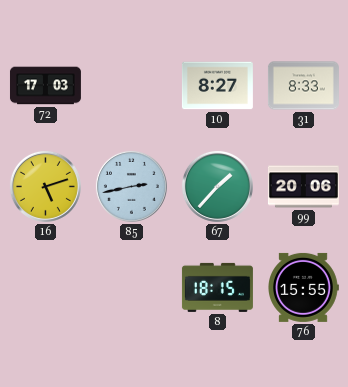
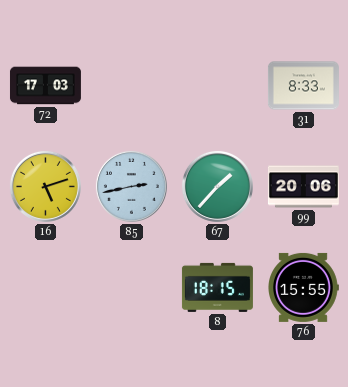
10: 8:27 -> none (217, 86)
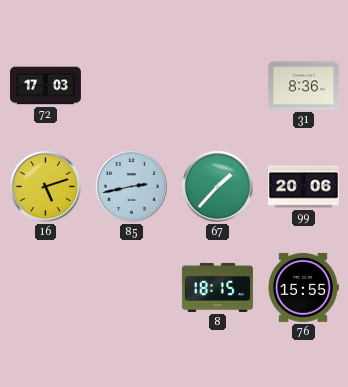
31: 8:33 -> 8:36 (303, 86)
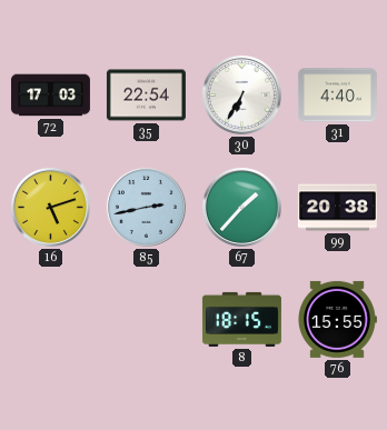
35: none -> 22:54 (146, 96)
30: none -> 6:35 (241, 94)
31: 8:36 -> 4:40 (337, 96)
99: 20:06 -> 20:38 (337, 208)
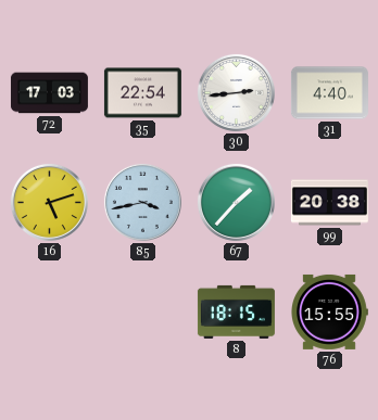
30: 6:35 -> 2:44 (236, 92)
85: 2:43 -> 3:43 (142, 202)
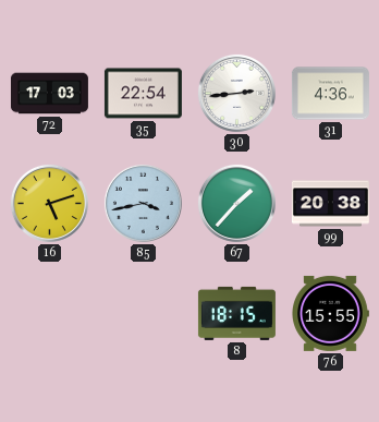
31: 4:40 -> 4:36 (330, 94)
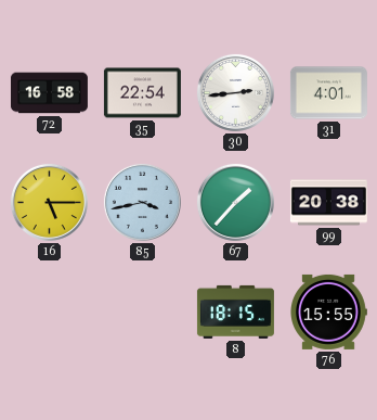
72: 17:03 -> 16:58 (49, 93)
31: 4:36 -> 4:01 (328, 93)
16: 5:12 -> 5:15 (49, 202)
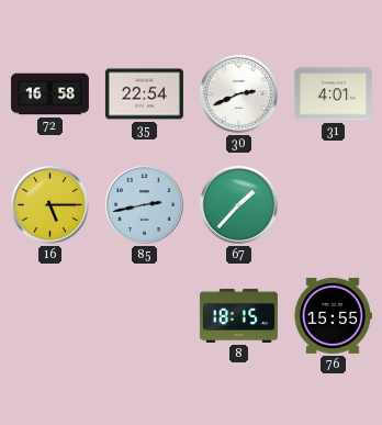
30: 2:44 -> 2:41 (238, 93)
85: 3:43 -> 2:43 (144, 204)
99: 20:38 -> none (328, 203)
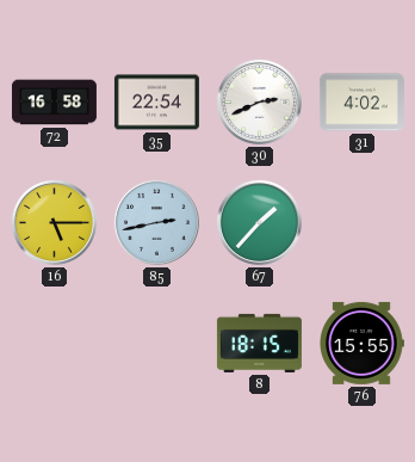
31: 4:01 -> 4:02 (361, 103)
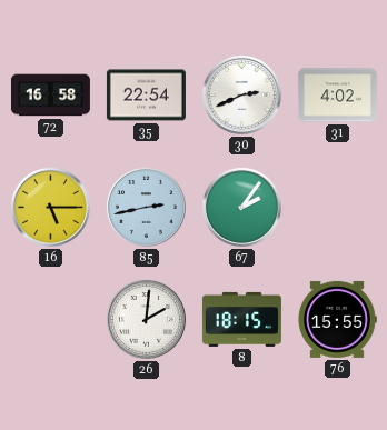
67: 1:37 -> 2:06 (241, 207)
26: none -> 2:01 (146, 319)
